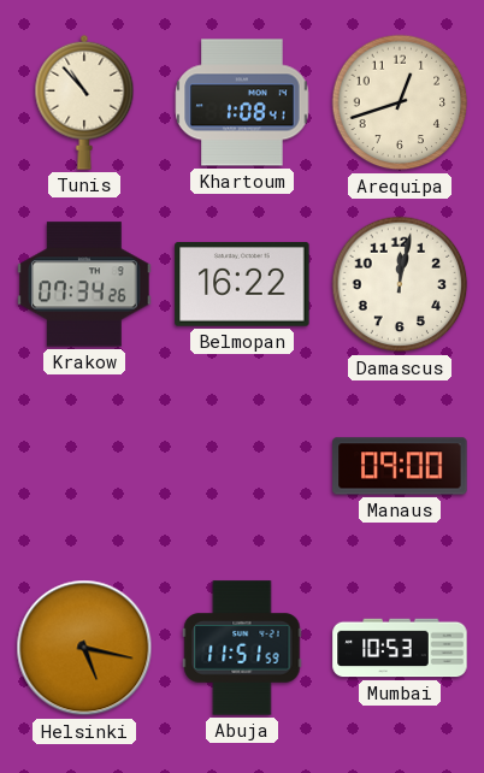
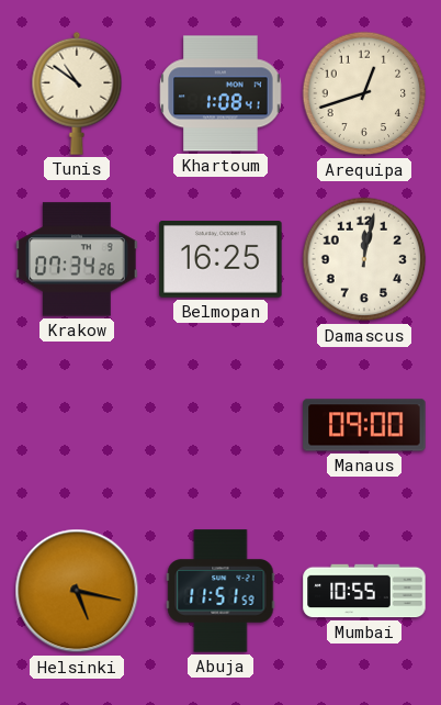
Tunis: 10:53 -> 10:51 (77, 93)
Belmopan: 16:22 -> 16:25 (220, 260)
Mumbai: 10:53 -> 10:55 (364, 591)
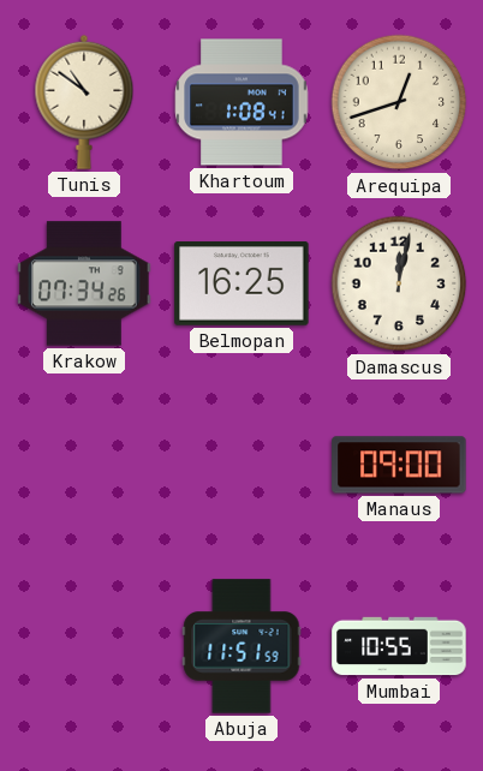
Helsinki: 5:17 -> none (77, 591)
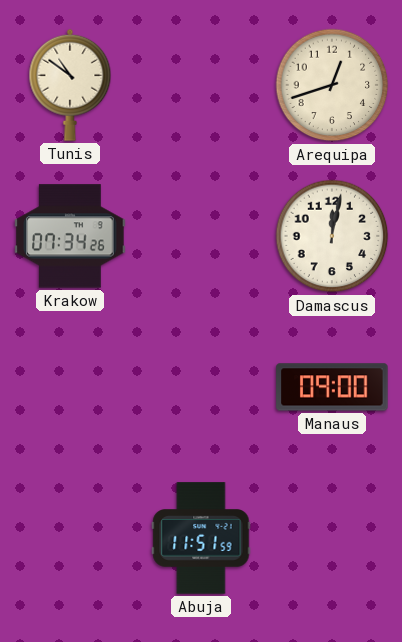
Khartoum: 1:08 -> none (241, 102)
Belmopan: 16:25 -> none (241, 285)
Mumbai: 10:55 -> none (399, 646)
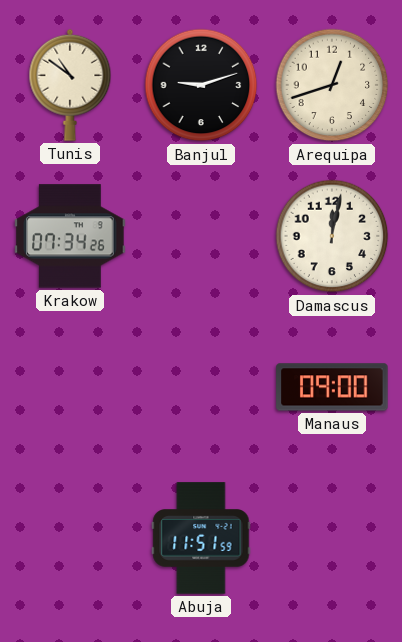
Banjul: none -> 9:12 (201, 85)
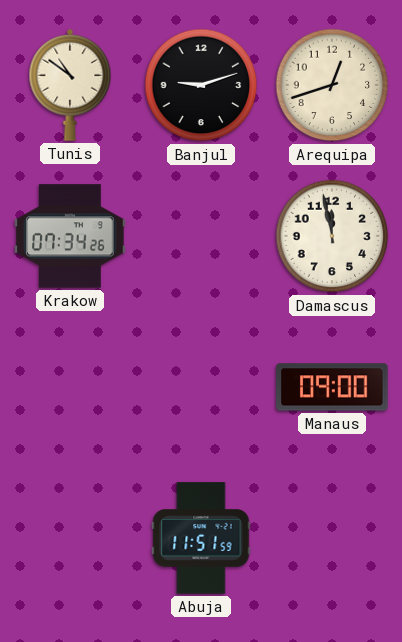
Damascus: 12:02 -> 11:58 (332, 236)
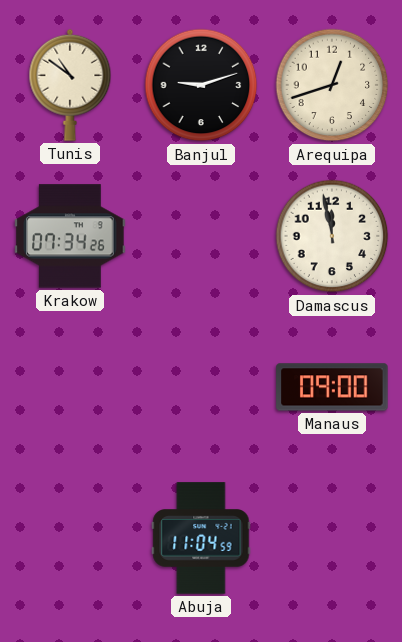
Abuja: 11:51 -> 11:04 (201, 538)
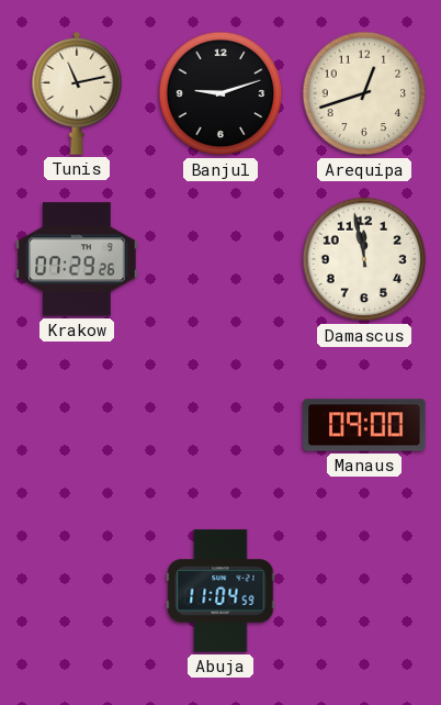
Tunis: 10:51 -> 11:13 (77, 93)
Krakow: 07:34 -> 07:29 (77, 259)
